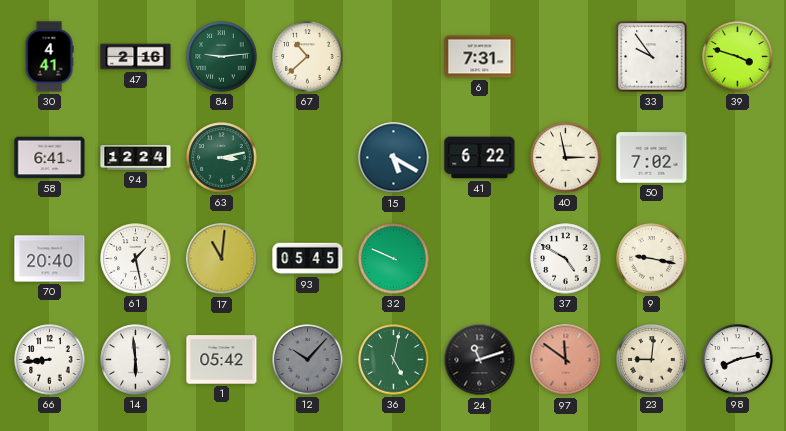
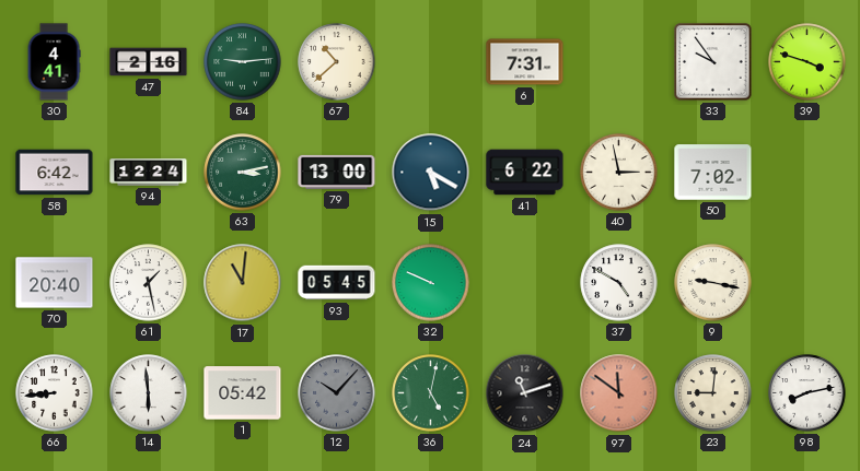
58: 6:41 -> 6:42 (55, 173)
79: none -> 13:00 (337, 172)
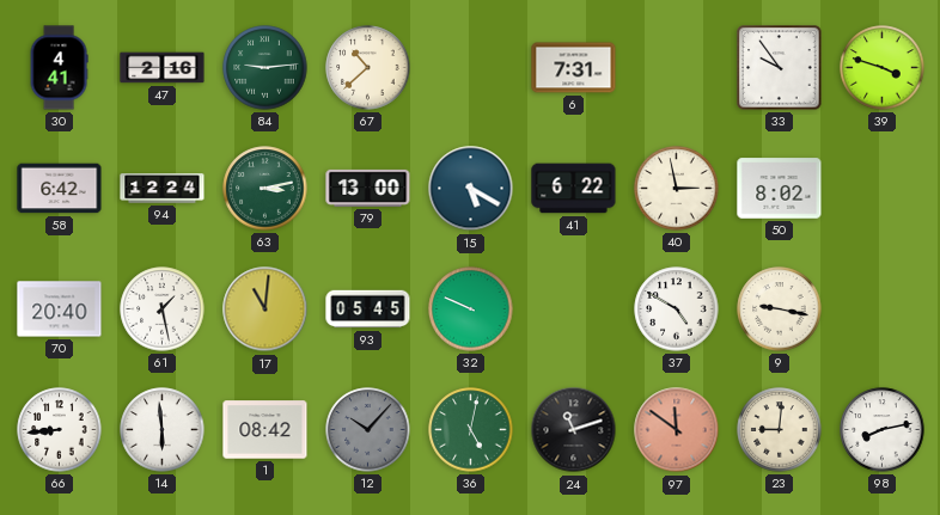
50: 7:02 -> 8:02 (780, 189)
1: 05:42 -> 08:42 (265, 430)
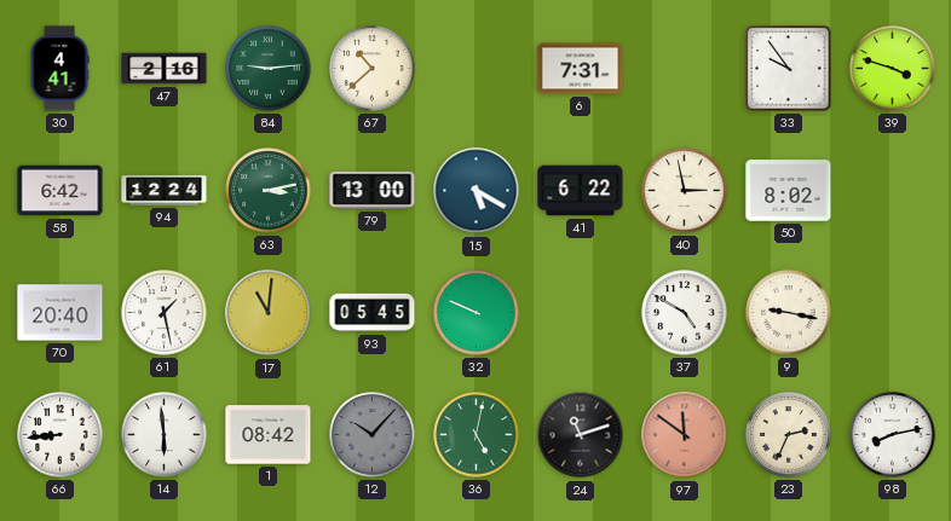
23: 9:01 -> 2:34 (789, 435)
